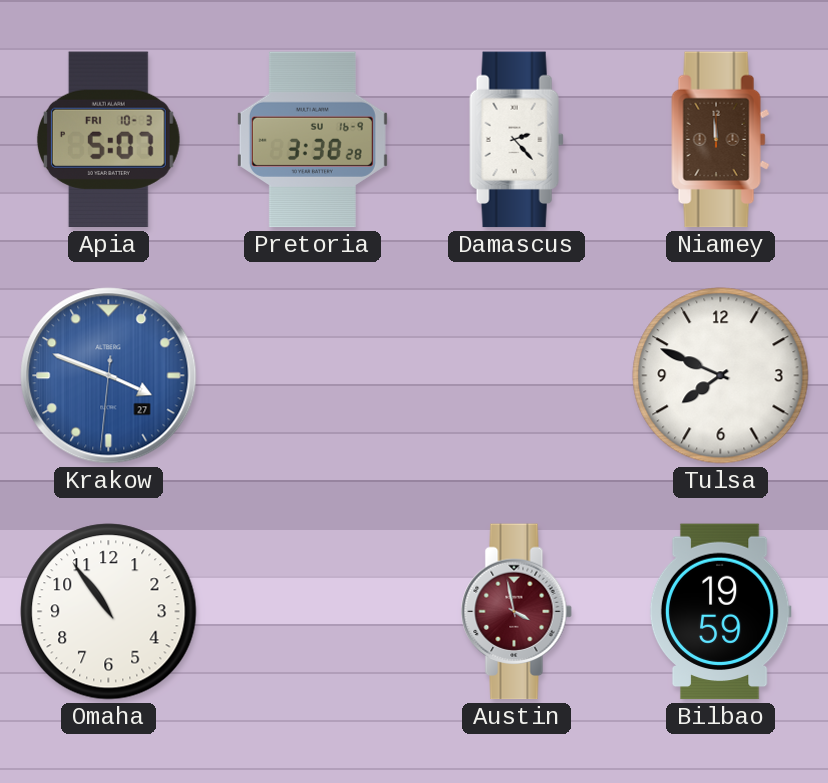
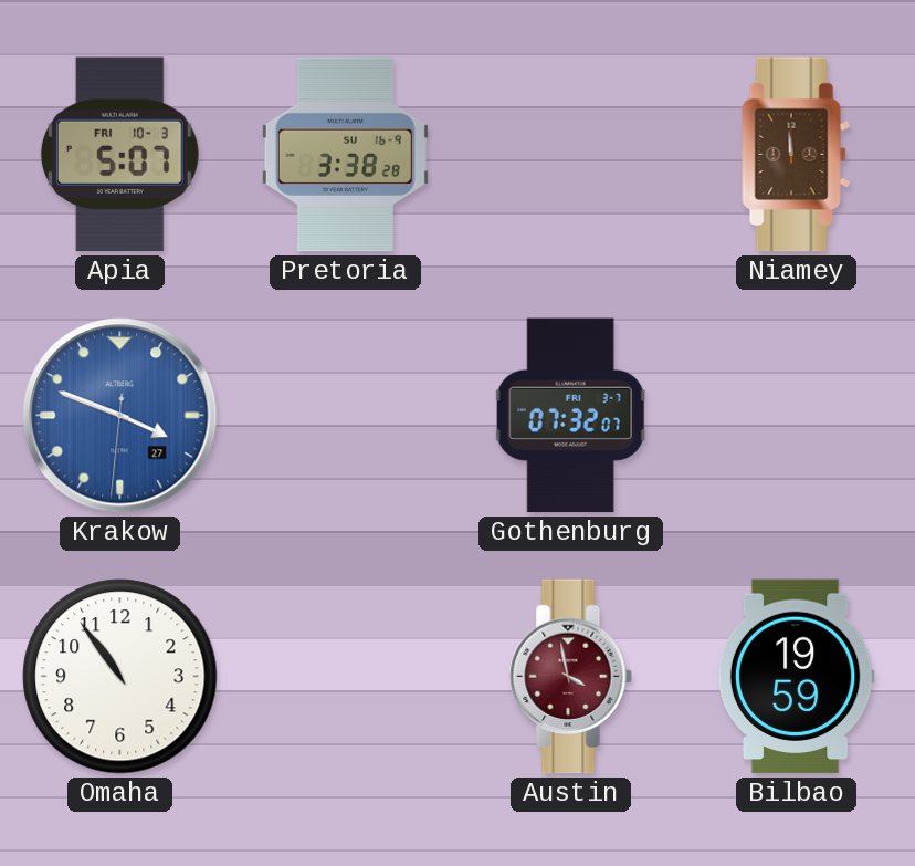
Damascus: 2:23 -> none (517, 140)
Gothenburg: none -> 07:32 (570, 416)
Tulsa: 7:49 -> none (721, 376)
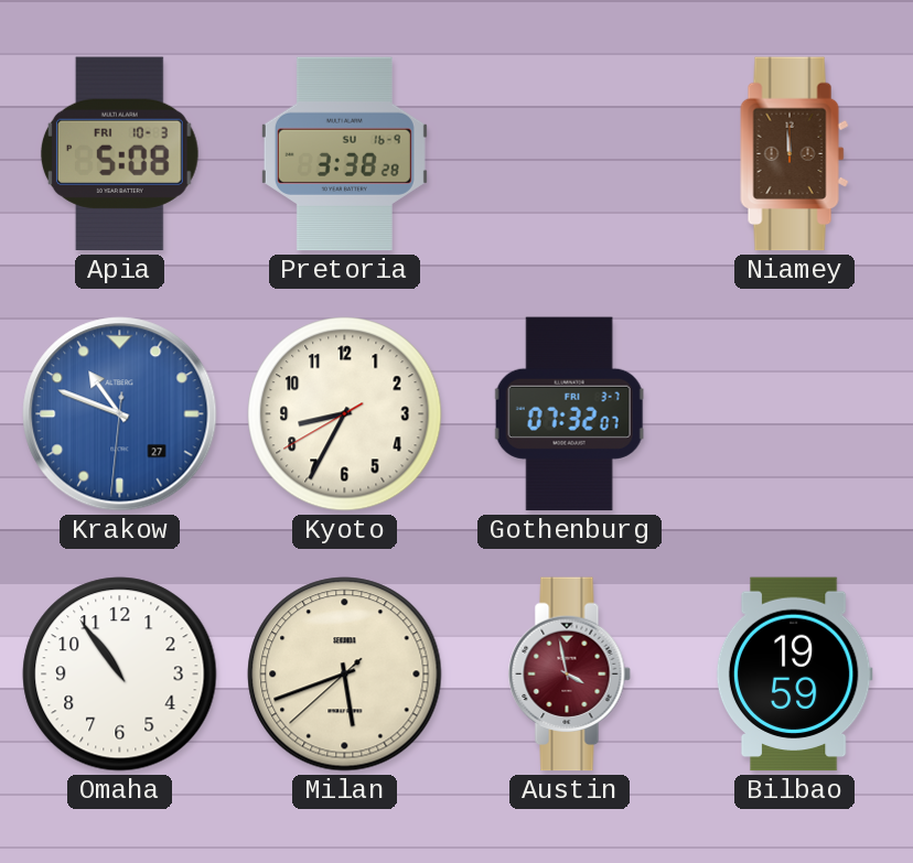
Apia: 5:07 -> 5:08 (119, 154)
Krakow: 3:48 -> 10:48 (120, 414)
Kyoto: none -> 8:34 (345, 414)
Milan: none -> 5:41 (345, 675)
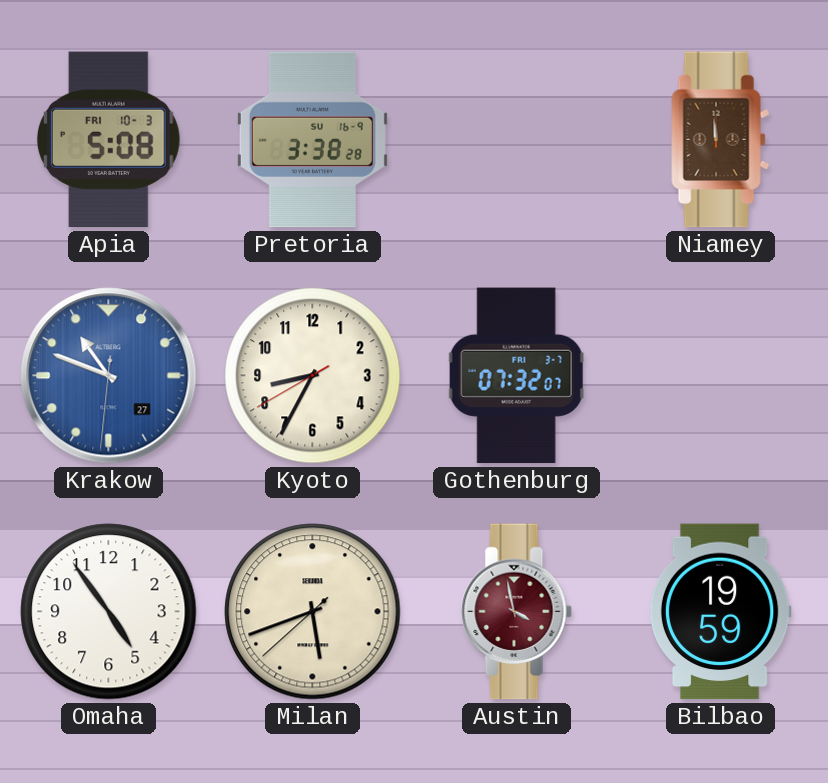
Omaha: 10:54 -> 4:54 (109, 612)
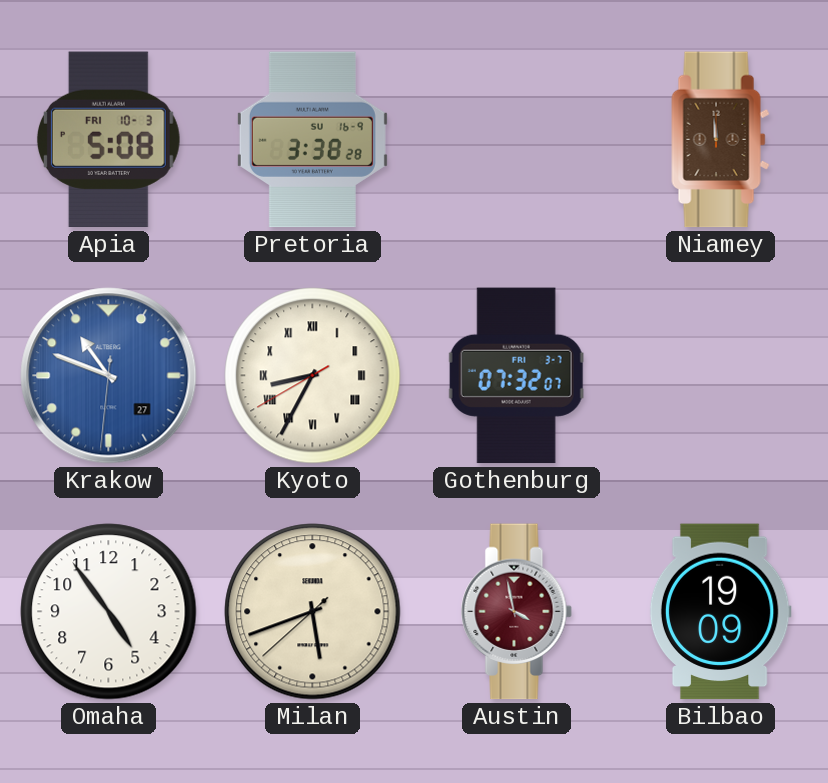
Kyoto numerals: Arabic -> Roman (313, 376)
Bilbao: 19:59 -> 19:09 (720, 612)
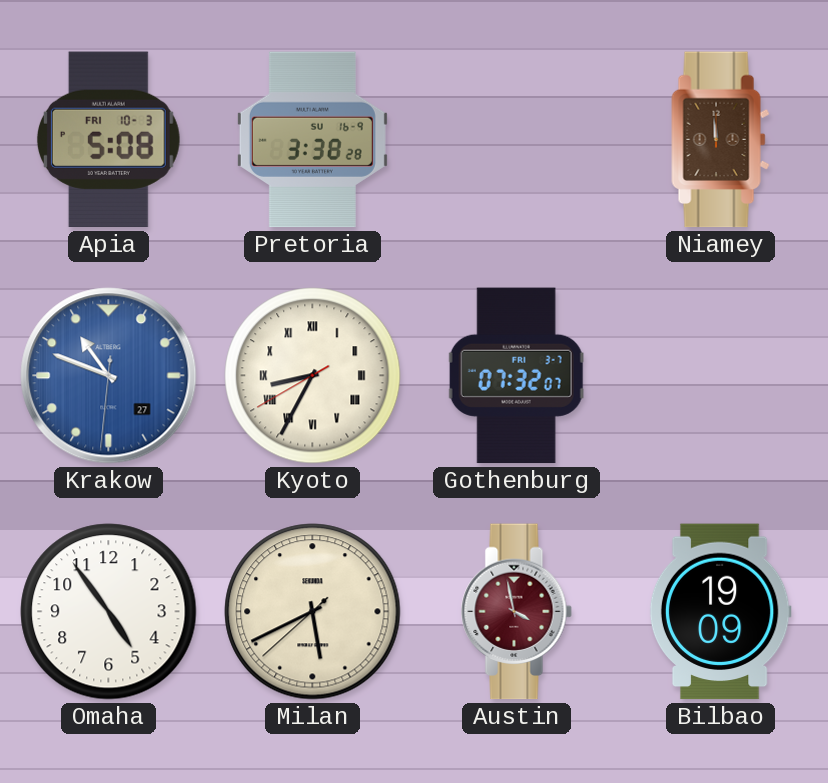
Milan: 5:41 -> 5:40 (313, 612)
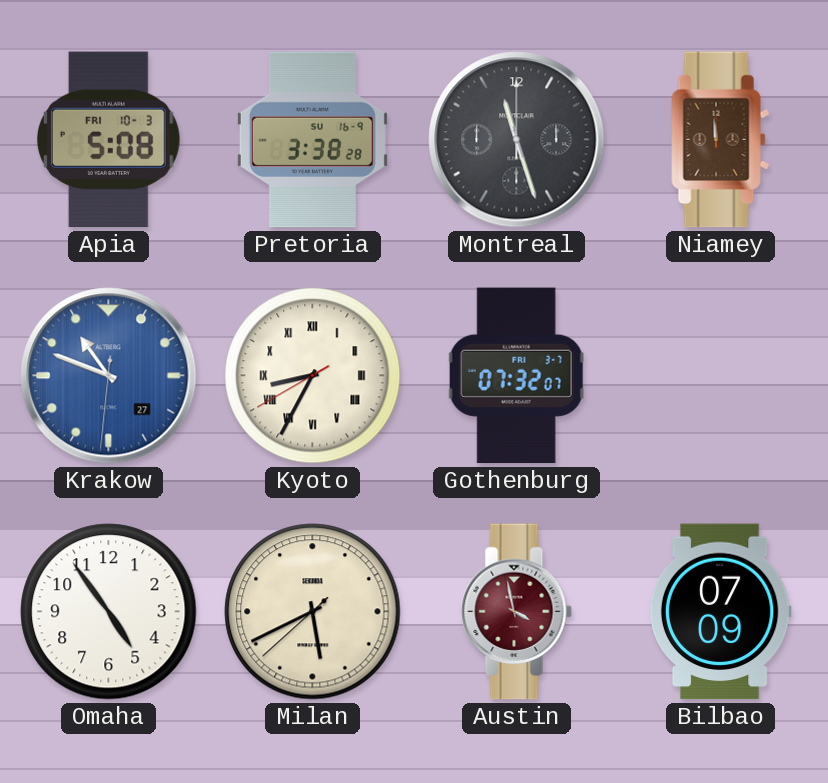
Montreal: none -> 11:27 (517, 140)
Bilbao: 19:09 -> 07:09 (720, 612)
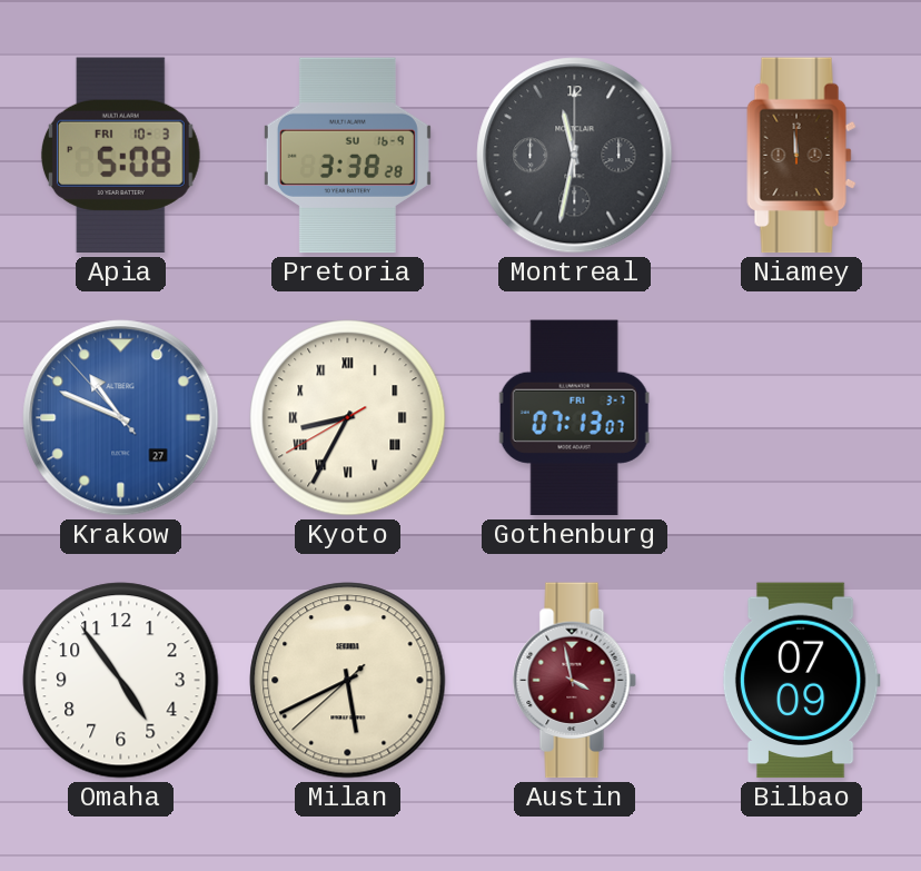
Montreal: 11:27 -> 11:32 (575, 156)
Krakow: 10:48:31 -> 10:48:53 (121, 418)
Gothenburg: 07:32 -> 07:13 (574, 418)
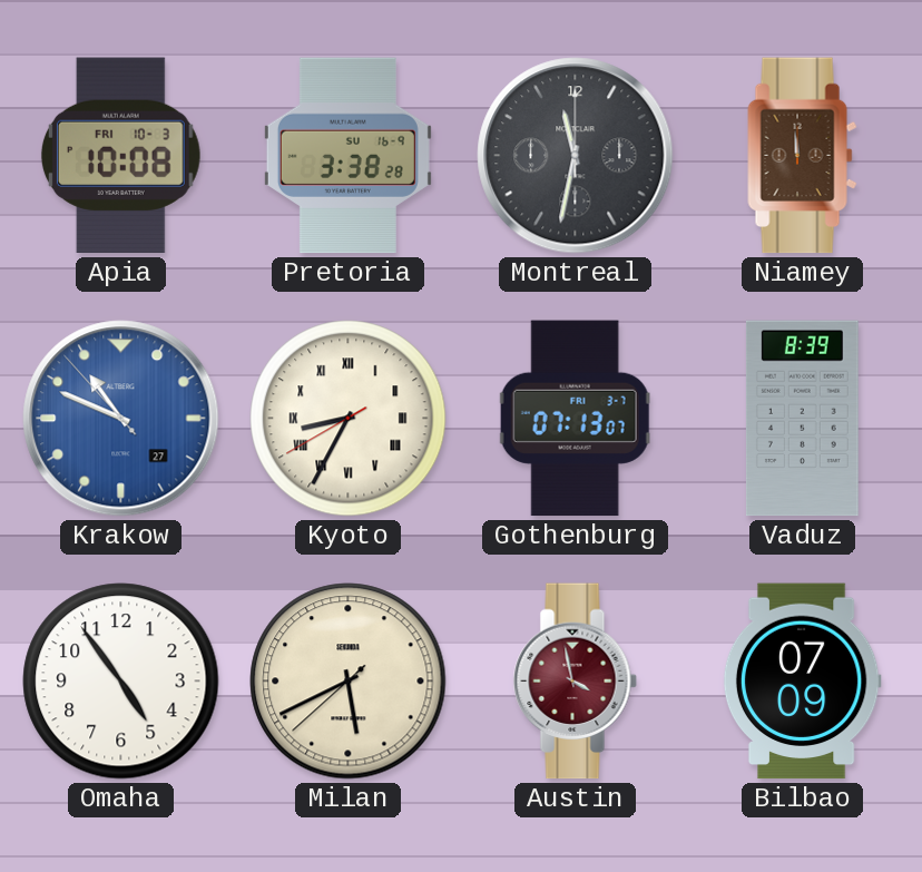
Apia: 5:08 -> 10:08 (120, 156)
Vaduz: none -> 8:39 (802, 419)
